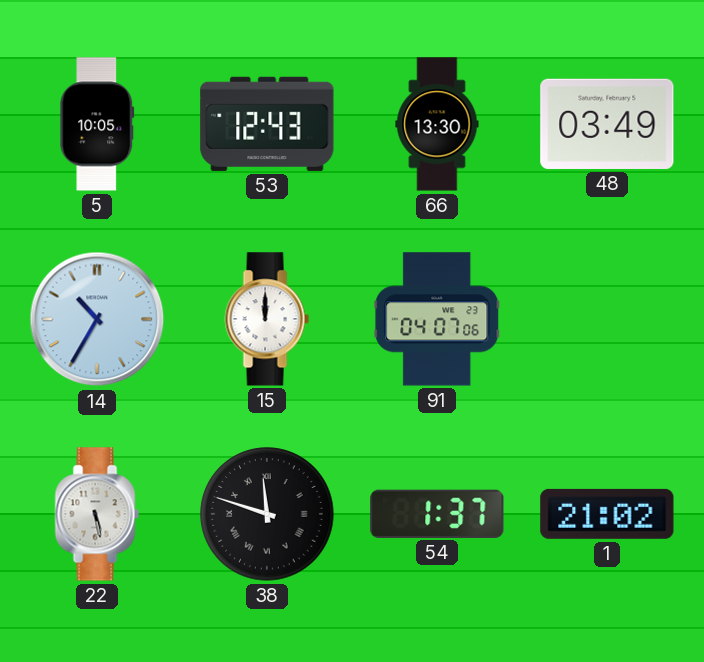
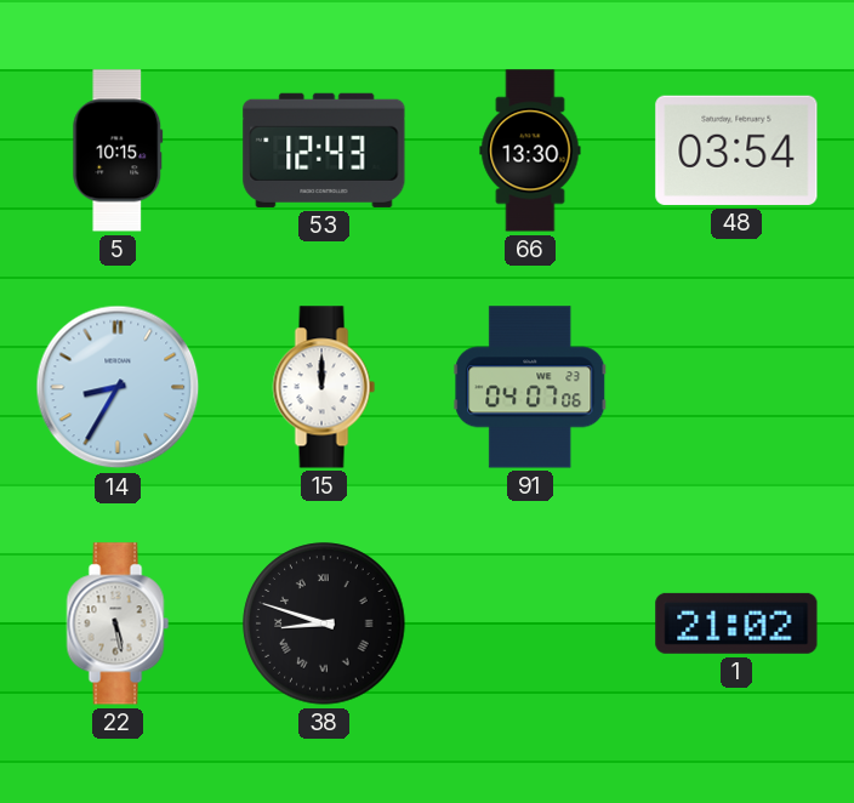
5: 10:05 -> 10:15 (118, 150)
48: 03:49 -> 03:54 (736, 150)
14: 10:35 -> 8:35 (118, 387)
38: 11:48 -> 8:48 (324, 623)
54: 1:37 -> none (437, 514)
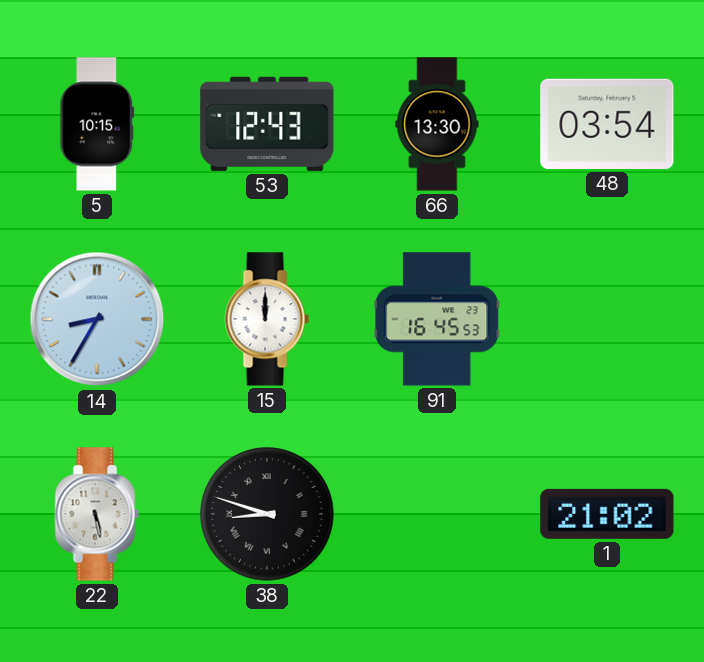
91: 04:07 -> 16:45 (437, 319)
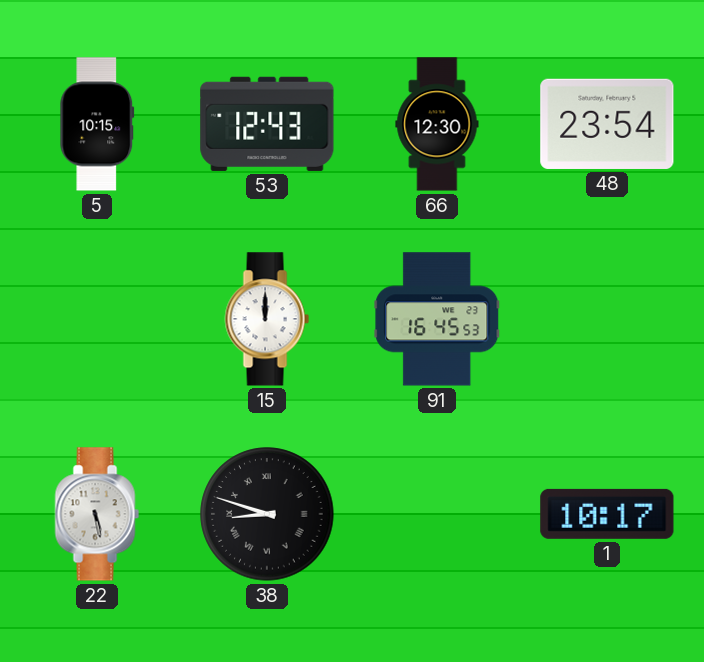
66: 13:30 -> 12:30 (437, 124)
48: 03:54 -> 23:54 (607, 124)
14: 8:35 -> none (97, 319)
1: 21:02 -> 10:17 (607, 514)
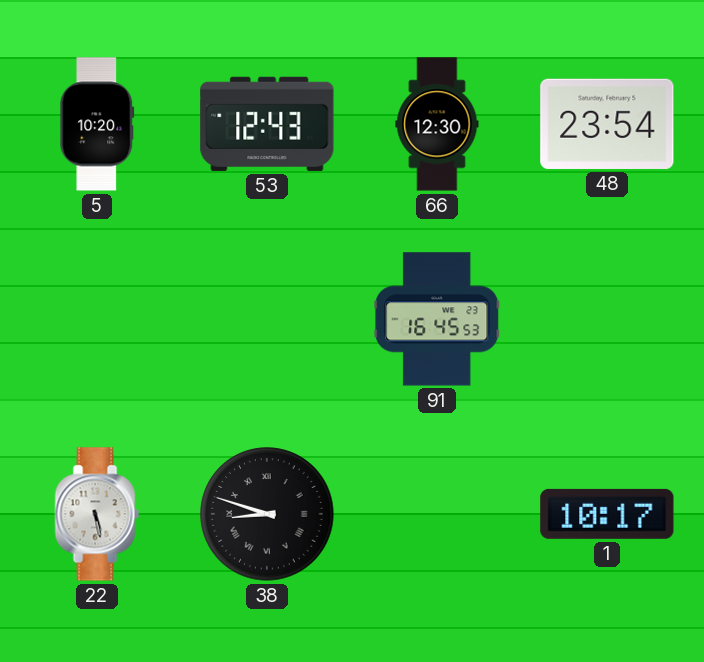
5: 10:15 -> 10:20 (97, 124)
15: 12:00 -> none (267, 319)
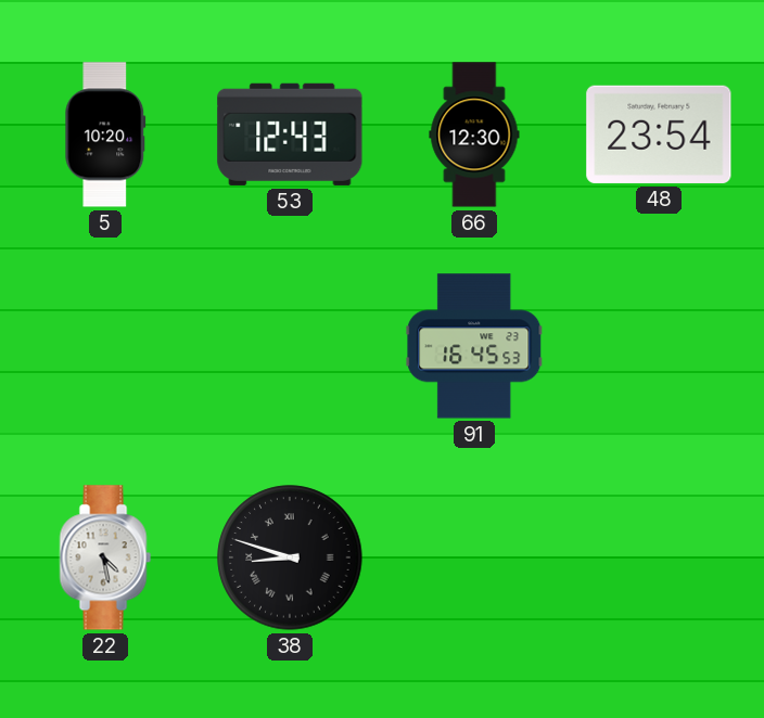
22: 5:28 -> 4:28 (105, 557)
1: 10:17 -> none (607, 514)
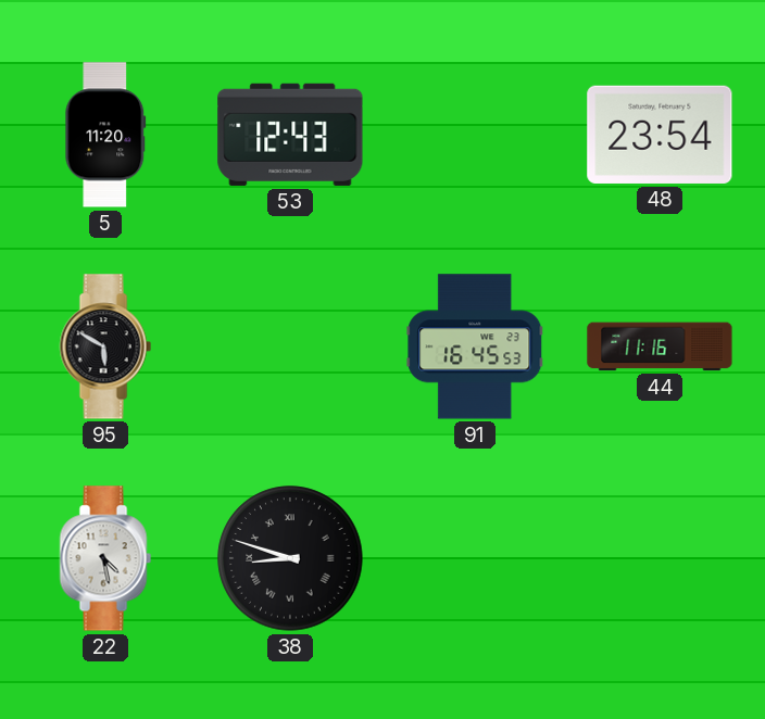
5: 10:20 -> 11:20 (105, 135)
66: 12:30 -> none (474, 134)
95: none -> 5:50 (105, 346)
44: none -> 11:16 (660, 346)
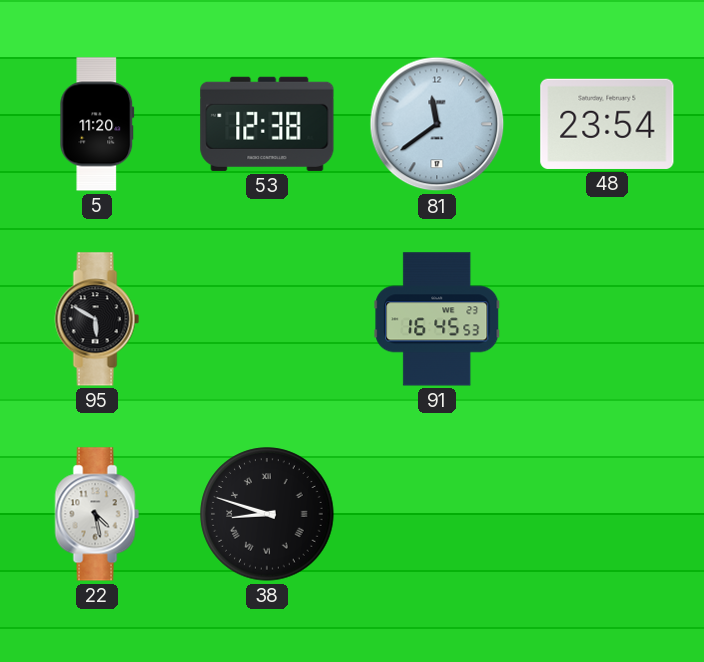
53: 12:43 -> 12:38 (267, 124)
81: none -> 11:39 (437, 124)
44: 11:16 -> none (660, 346)
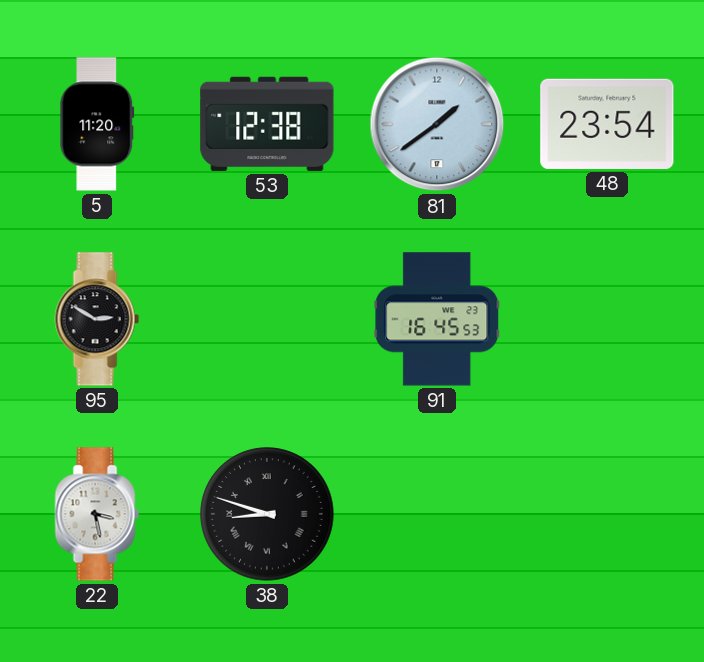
81: 11:39 -> 1:39 (437, 124)
95: 5:50 -> 2:50 (97, 319)
22: 4:28 -> 3:28 (97, 514)
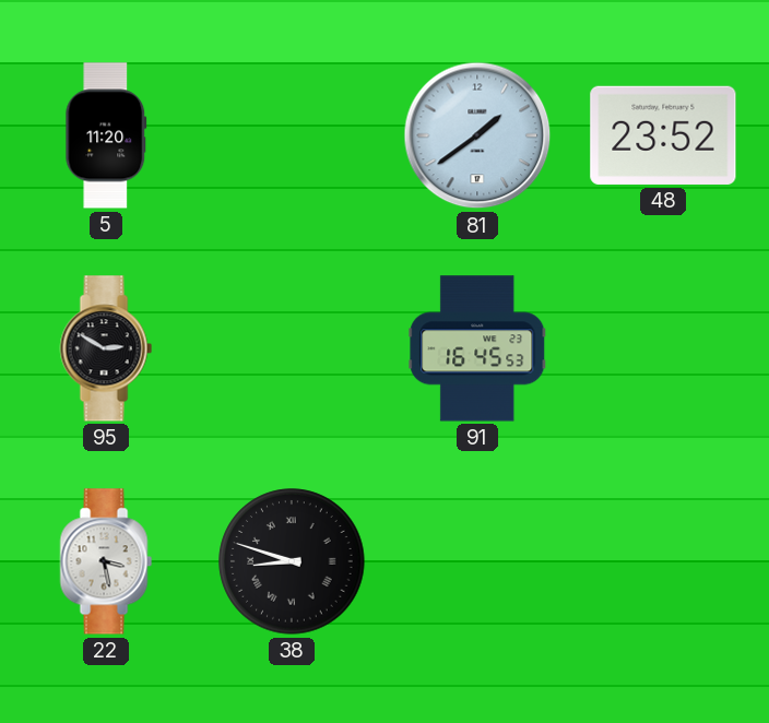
53: 12:38 -> none (267, 124)
48: 23:54 -> 23:52 (663, 135)
